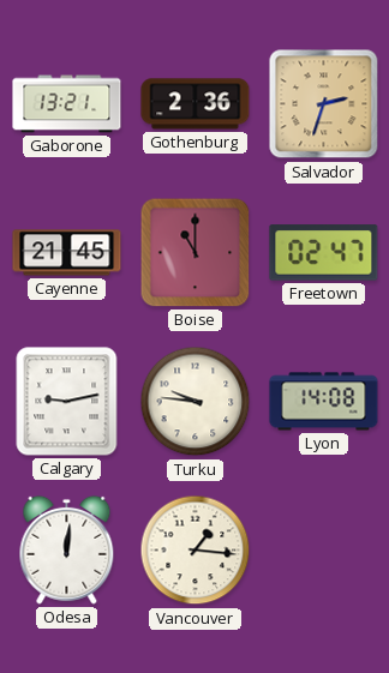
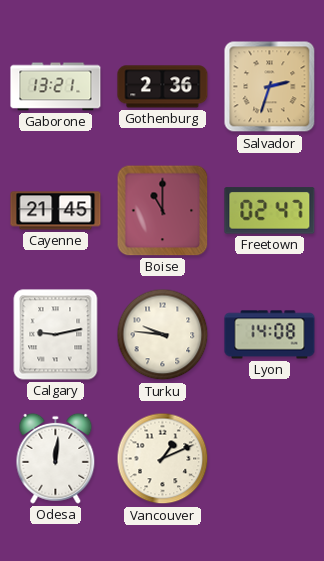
Vancouver: 1:16 -> 1:11 (163, 459)
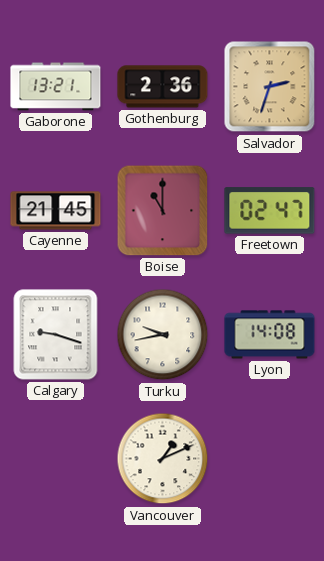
Calgary: 9:13 -> 9:18 (56, 335)
Turku: 9:46 -> 9:43 (163, 335)
Odesa: 12:01 -> none (56, 458)
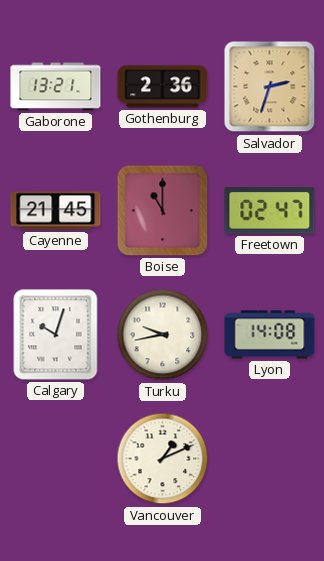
Calgary: 9:18 -> 10:03 (56, 335)
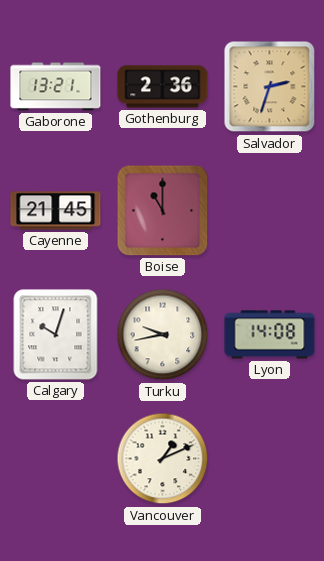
Freetown: 02:47 -> none (270, 211)
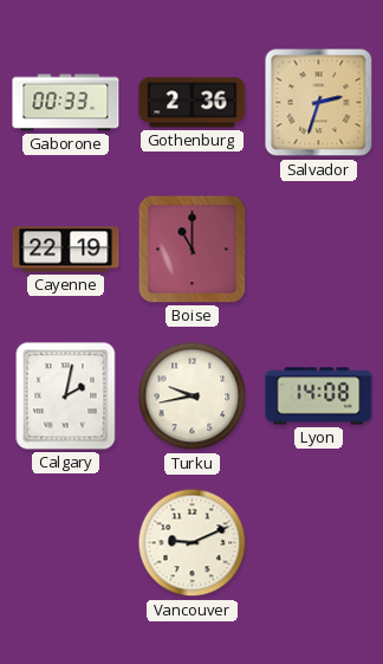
Gaborone: 13:21 -> 00:33 (66, 103)
Cayenne: 21:45 -> 22:19 (66, 250)
Calgary: 10:03 -> 2:02 (66, 397)
Vancouver: 1:11 -> 9:11 (193, 543)
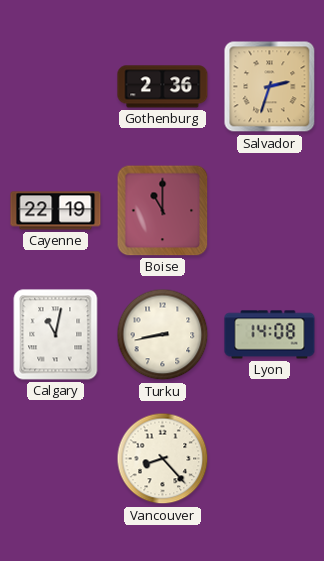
Gaborone: 00:33 -> none (66, 103)
Calgary: 2:02 -> 11:02 (56, 335)
Turku: 9:43 -> 8:43 (163, 335)
Vancouver: 9:11 -> 8:23 (163, 459)
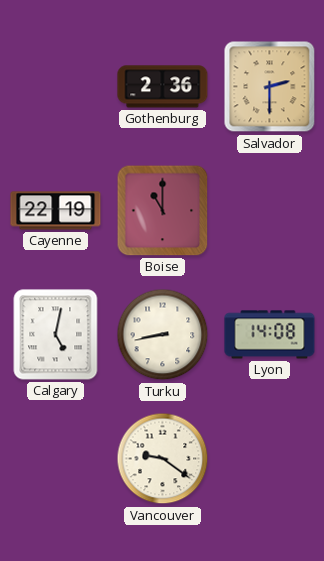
Salvador: 2:33 -> 2:30 (270, 87)
Calgary: 11:02 -> 5:02 (56, 335)
Vancouver: 8:23 -> 9:21 (163, 459)
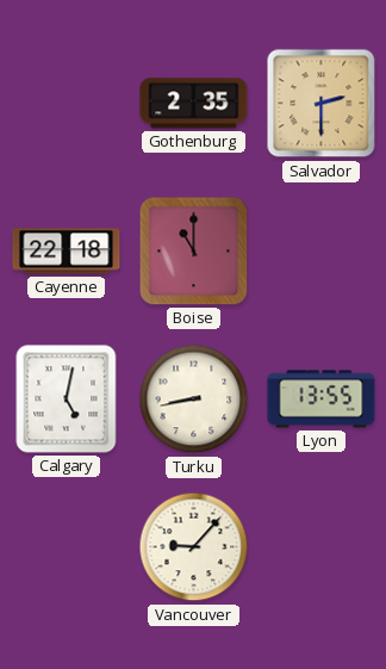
Gothenburg: 2:36 -> 2:35 (194, 104)
Cayenne: 22:19 -> 22:18 (67, 252)
Lyon: 14:08 -> 13:55 (322, 399)
Vancouver: 9:21 -> 9:07 (194, 547)
